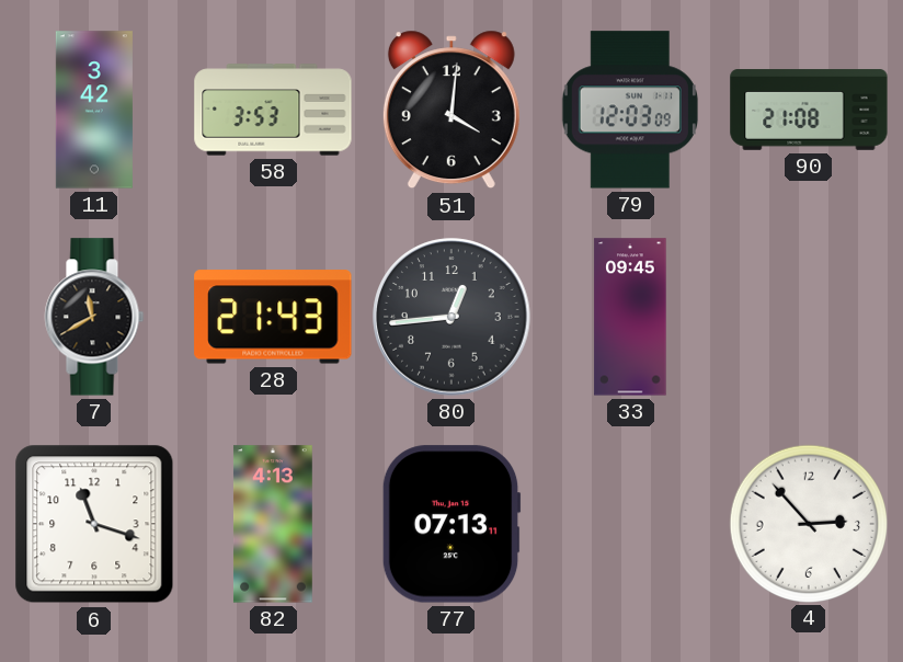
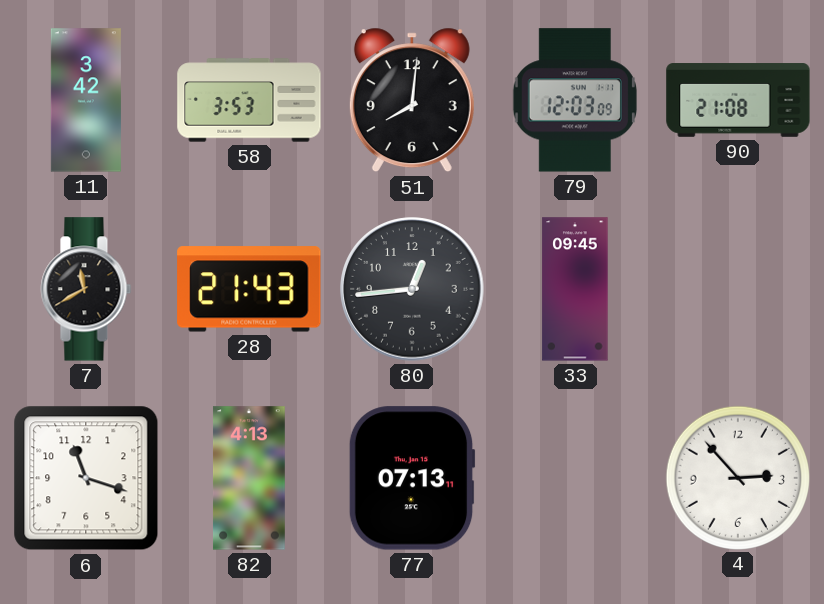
51: 4:01 -> 8:01 (412, 100)
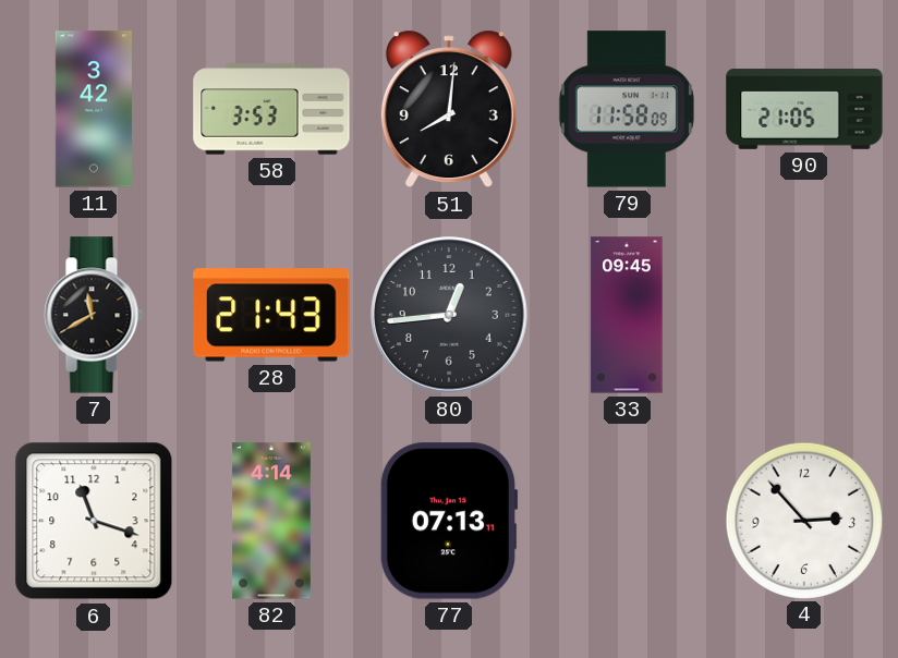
79: 12:03 -> 11:58 (627, 109)
90: 21:08 -> 21:05 (804, 109)
82: 4:13 -> 4:14 (271, 521)
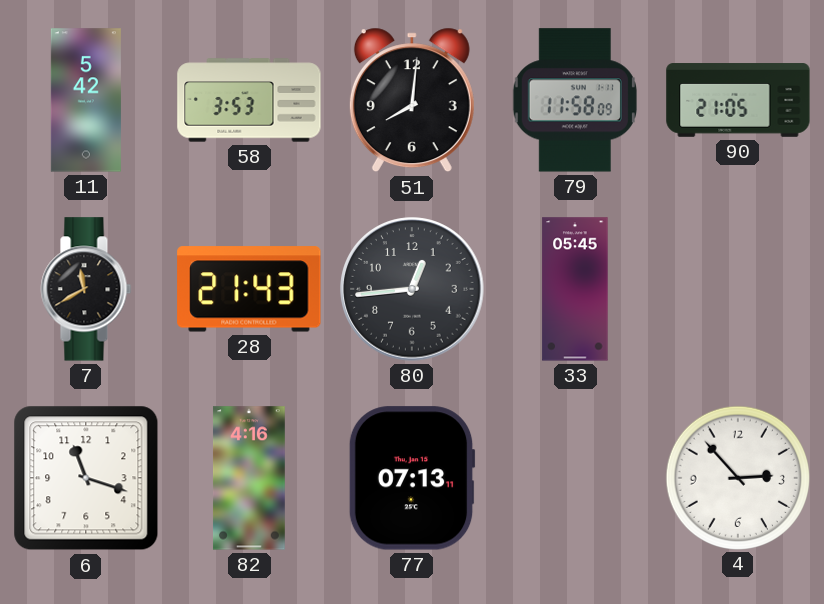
11: 3:42 -> 5:42 (86, 100)
33: 09:45 -> 05:45 (575, 289)
82: 4:14 -> 4:16 (249, 478)
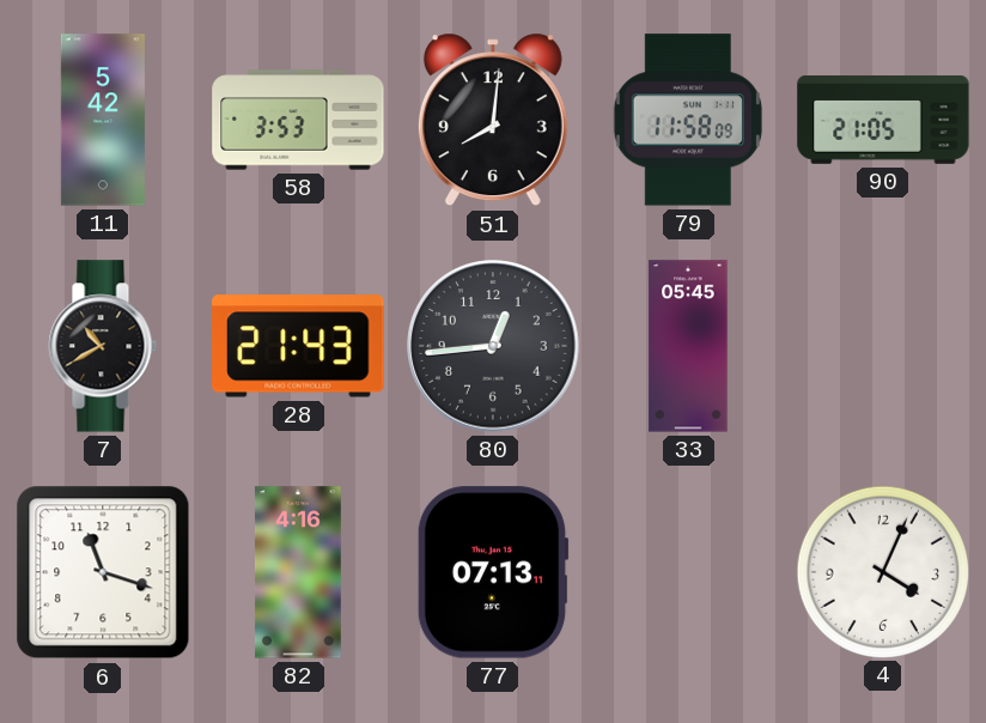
7: 11:40 -> 10:40 (103, 346)
4: 2:53 -> 4:04 (882, 571)
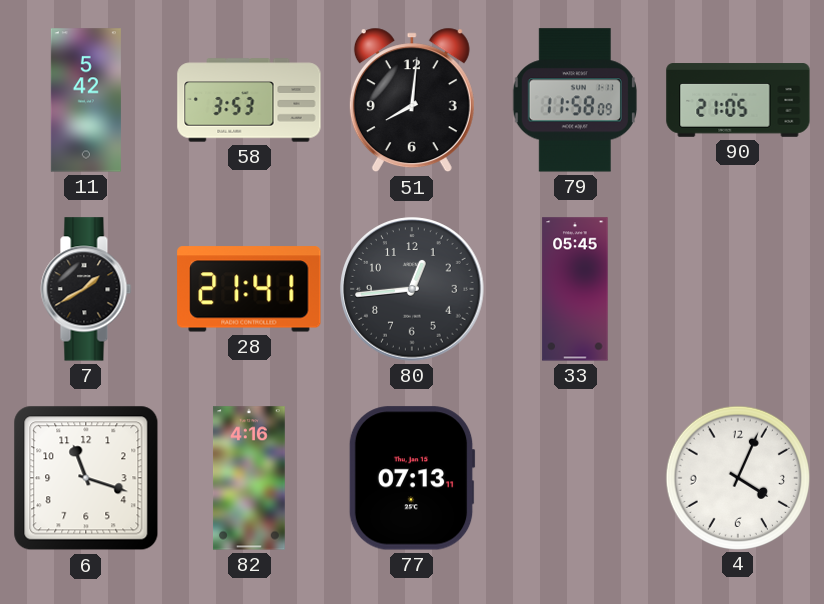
7: 10:40 -> 1:40 (86, 289)
28: 21:43 -> 21:41 (249, 289)
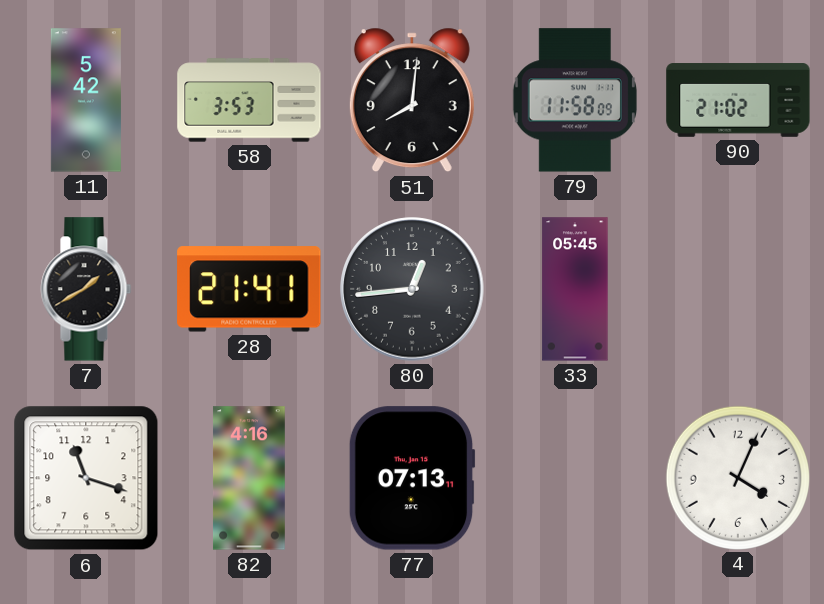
90: 21:05 -> 21:02 (738, 100)
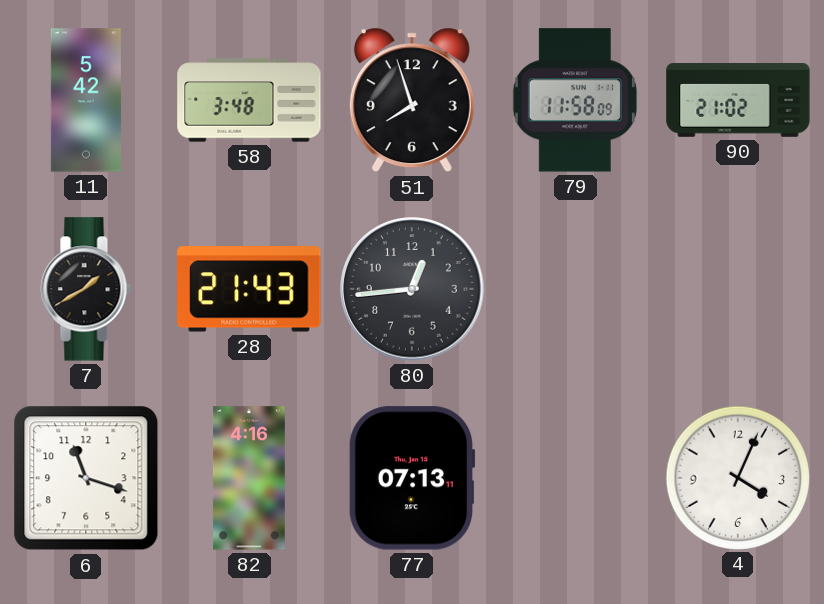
58: 3:53 -> 3:48 (249, 100)
51: 8:01 -> 7:57 (412, 100)
28: 21:41 -> 21:43 (249, 289)
33: 05:45 -> none (575, 289)
